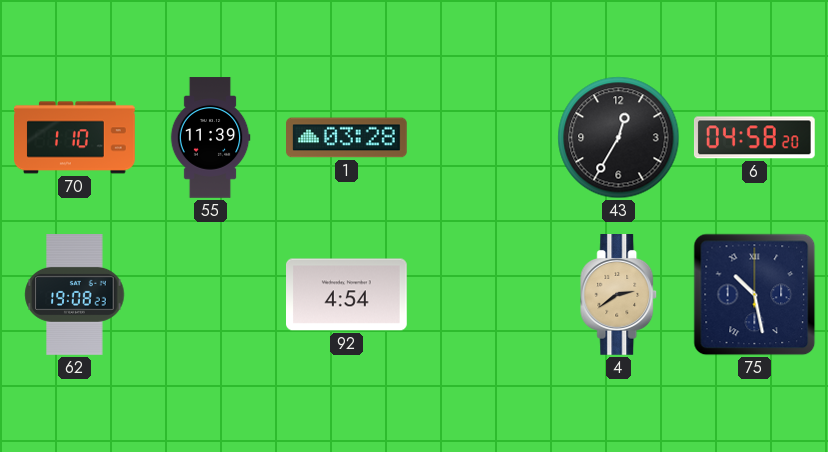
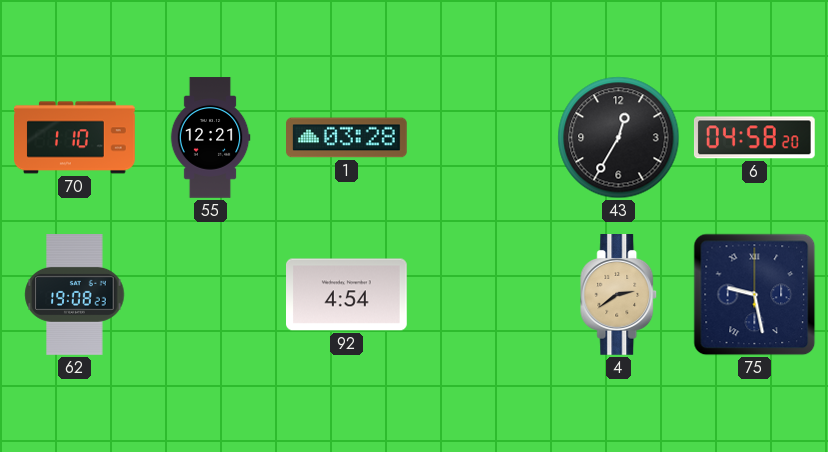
55: 11:39 -> 12:21 (210, 138)
75: 10:28 -> 9:28 (755, 295)
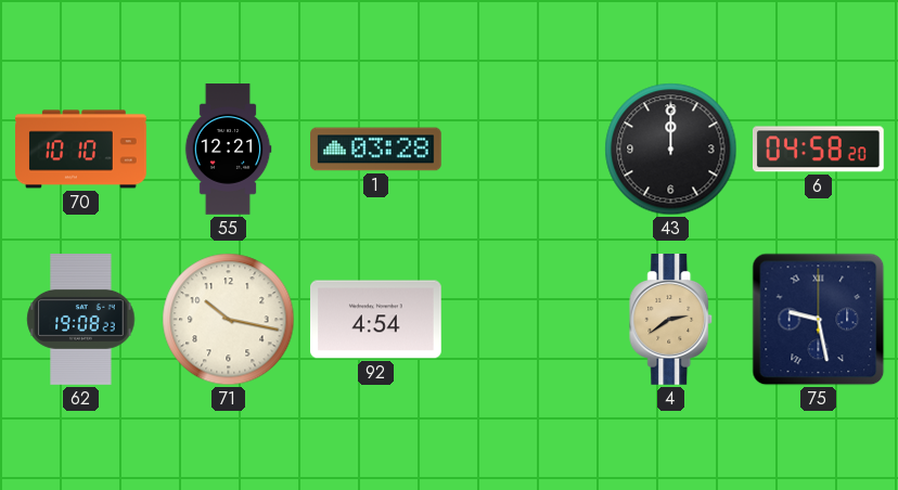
70: 1:10 -> 10:10 (81, 150)
43: 12:35 -> 12:00 (671, 150)
71: none -> 10:17 (229, 320)
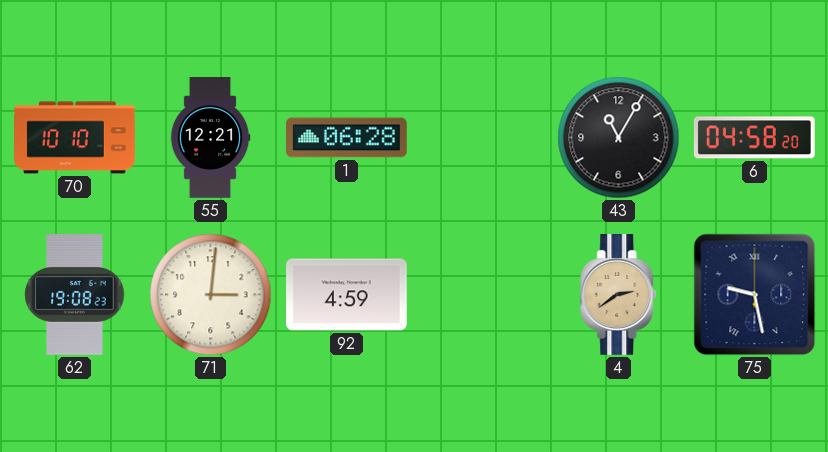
1: 03:28 -> 06:28 (347, 138)
43: 12:00 -> 11:05 (619, 138)
71: 10:17 -> 3:01 (211, 295)
92: 4:54 -> 4:59 (347, 295)
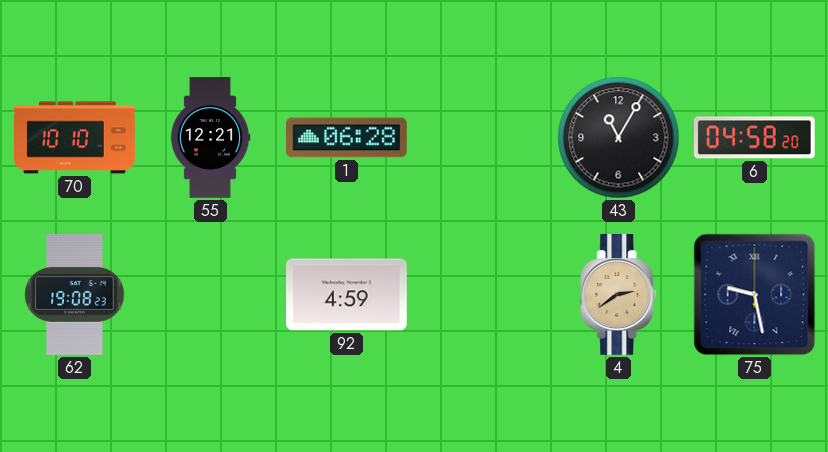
71: 3:01 -> none (211, 295)
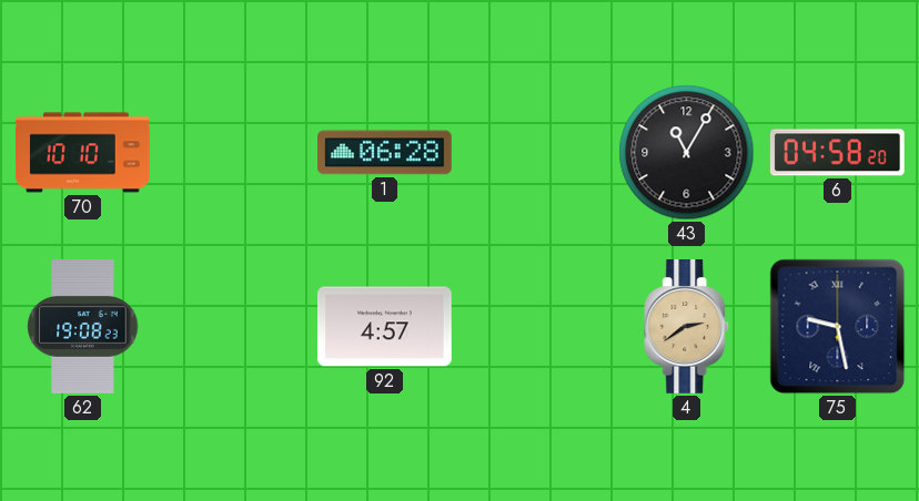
55: 12:21 -> none (210, 138)
92: 4:59 -> 4:57 (385, 327)
